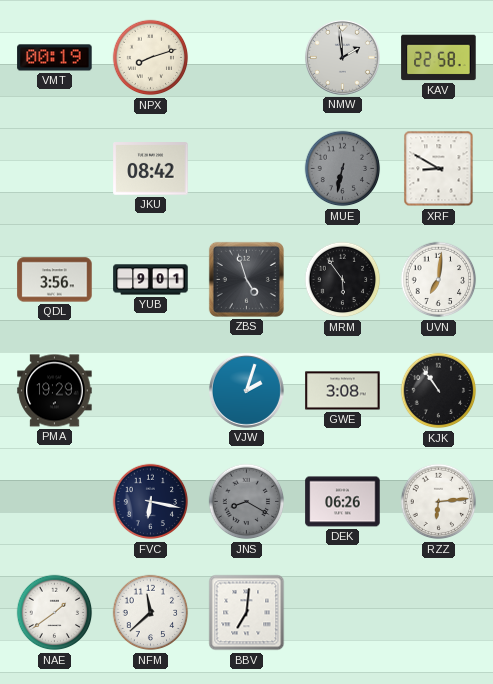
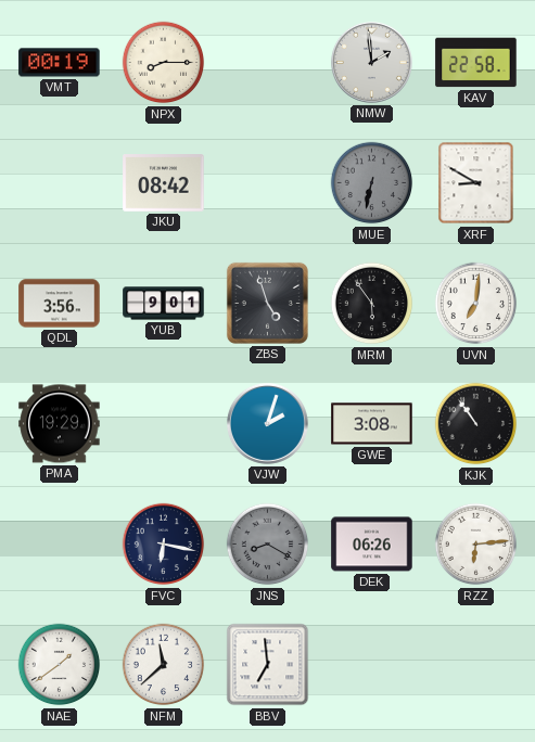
NPX: 8:12 -> 8:15 (164, 63)
BBV: 7:01 -> 6:59 (268, 665)
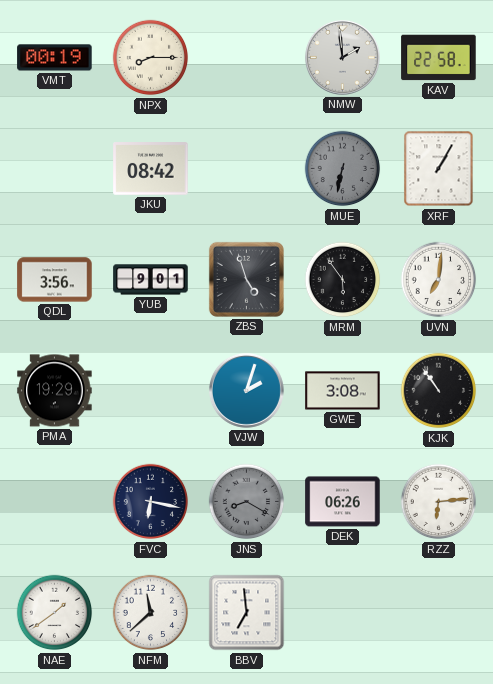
XRF: 8:50 -> 1:05 (439, 169)
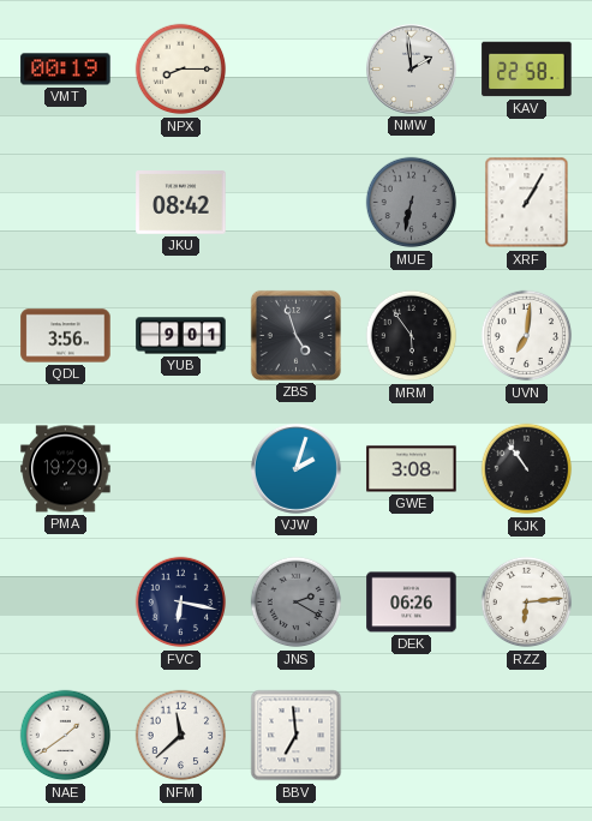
JNS: 8:20 -> 2:20 (297, 603)
